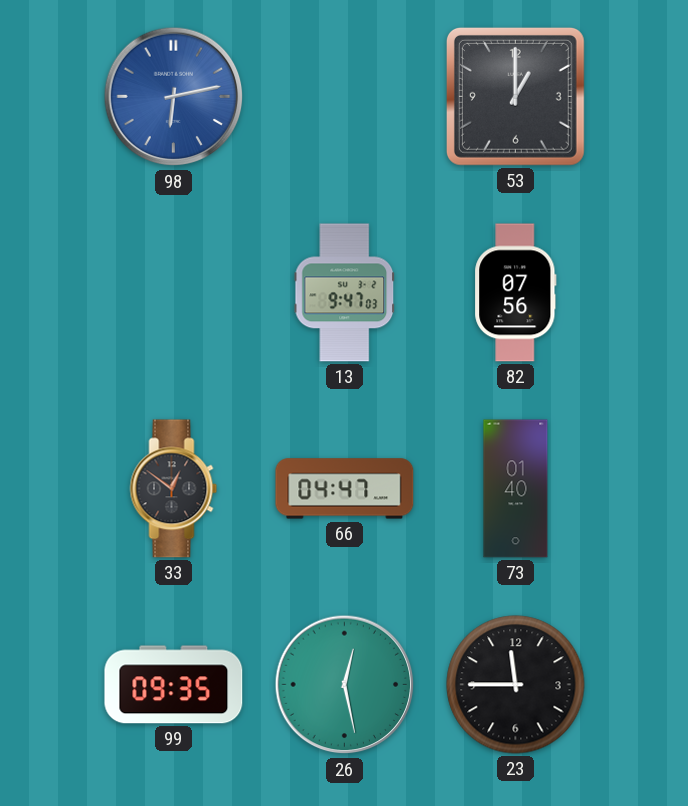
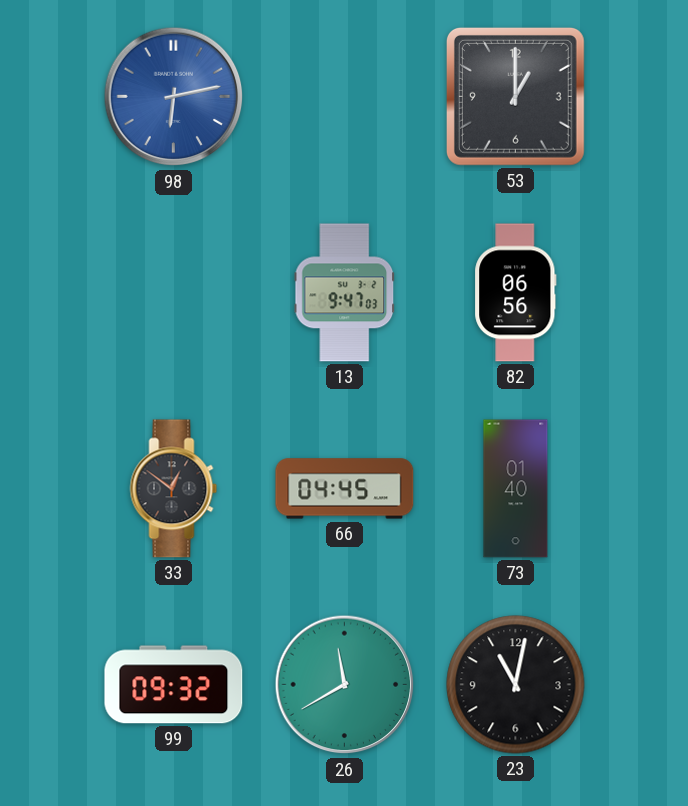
82: 07:56 -> 06:56 (516, 293)
66: 04:47 -> 04:45 (345, 489)
99: 09:35 -> 09:32 (174, 685)
26: 12:28 -> 11:40 (345, 685)
23: 11:45 -> 11:02 (516, 685)
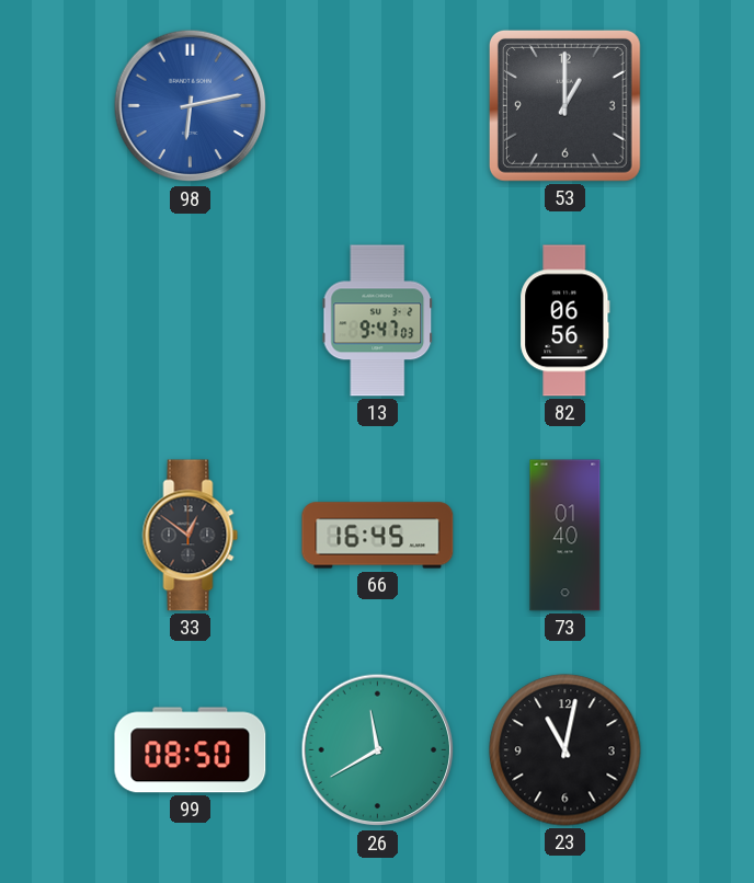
66: 04:45 -> 16:45 (378, 536)
99: 09:32 -> 08:50 (191, 750)
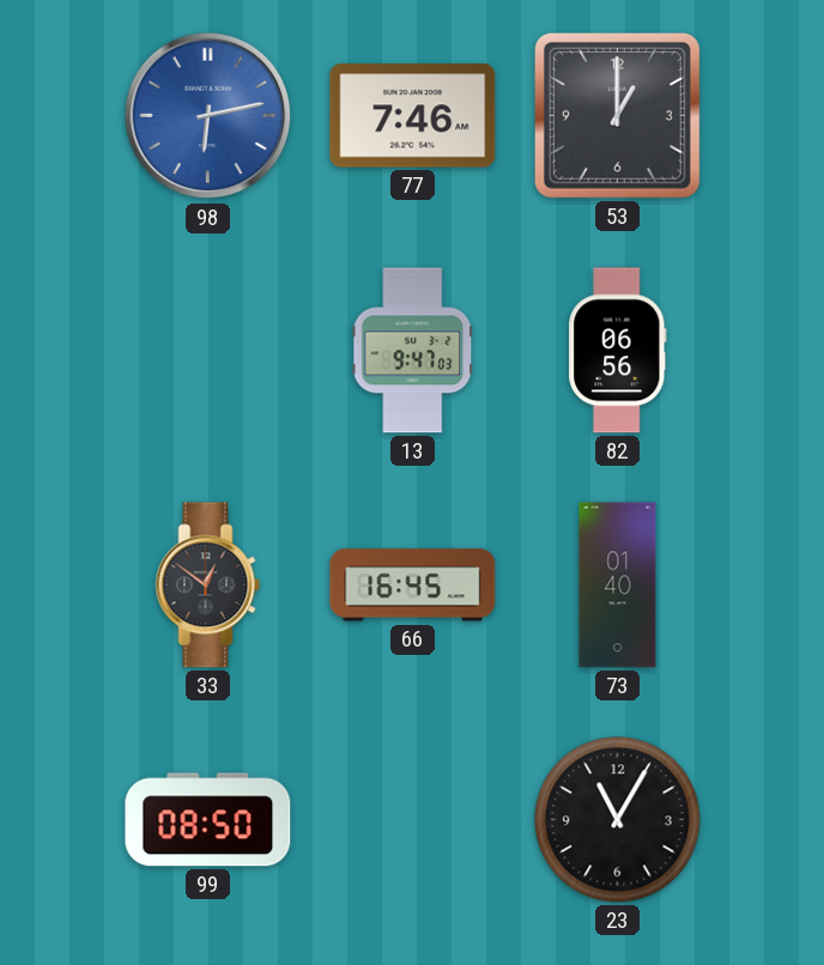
77: none -> 7:46 (413, 116)
26: 11:40 -> none (378, 750)
23: 11:02 -> 11:05 (618, 820)
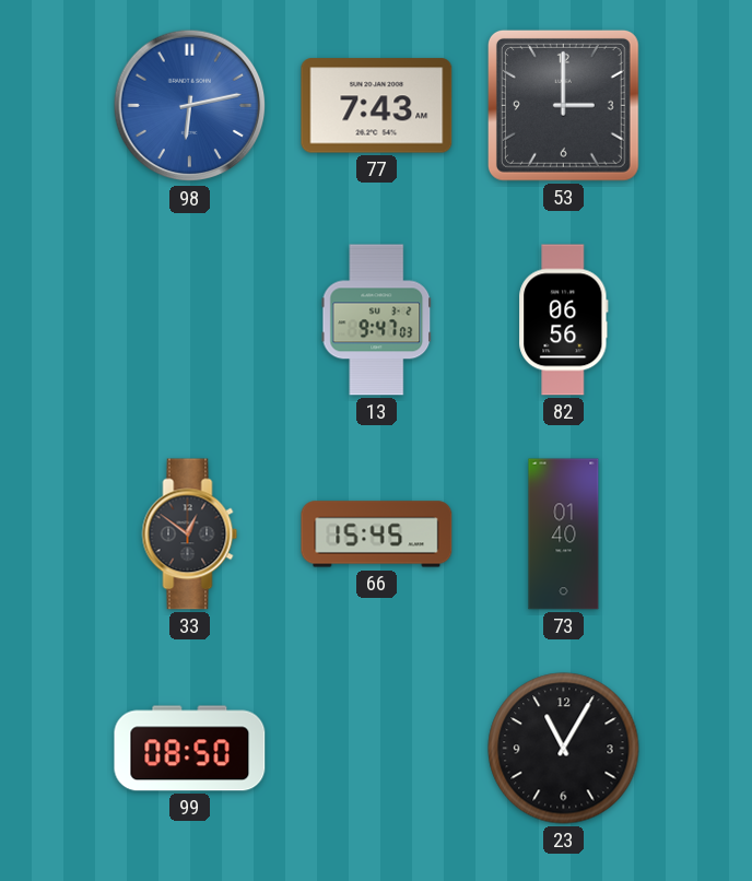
77: 7:46 -> 7:43 (377, 106)
53: 1:00 -> 3:00 (563, 105)
66: 16:45 -> 15:45 (377, 535)
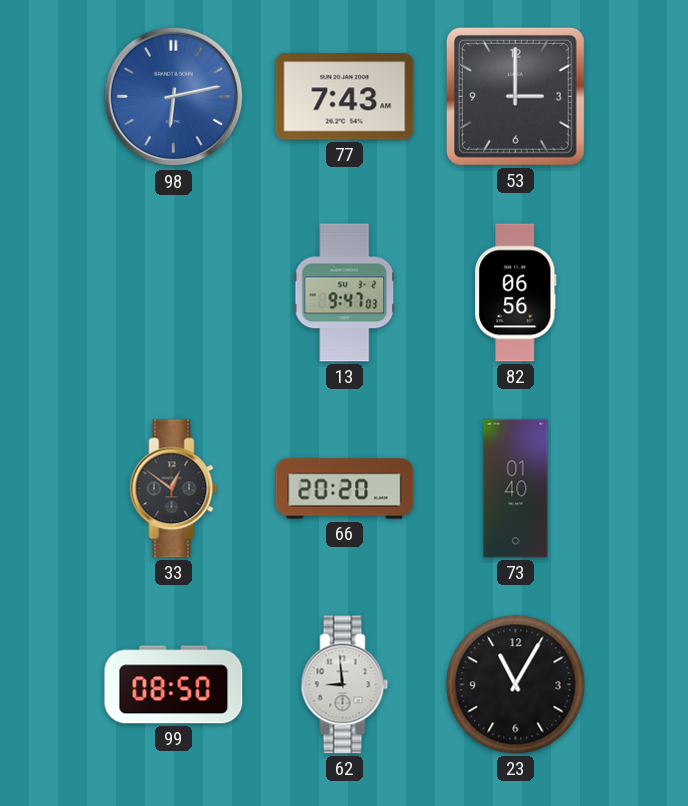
66: 15:45 -> 20:20 (345, 489)
62: none -> 8:59 (345, 685)
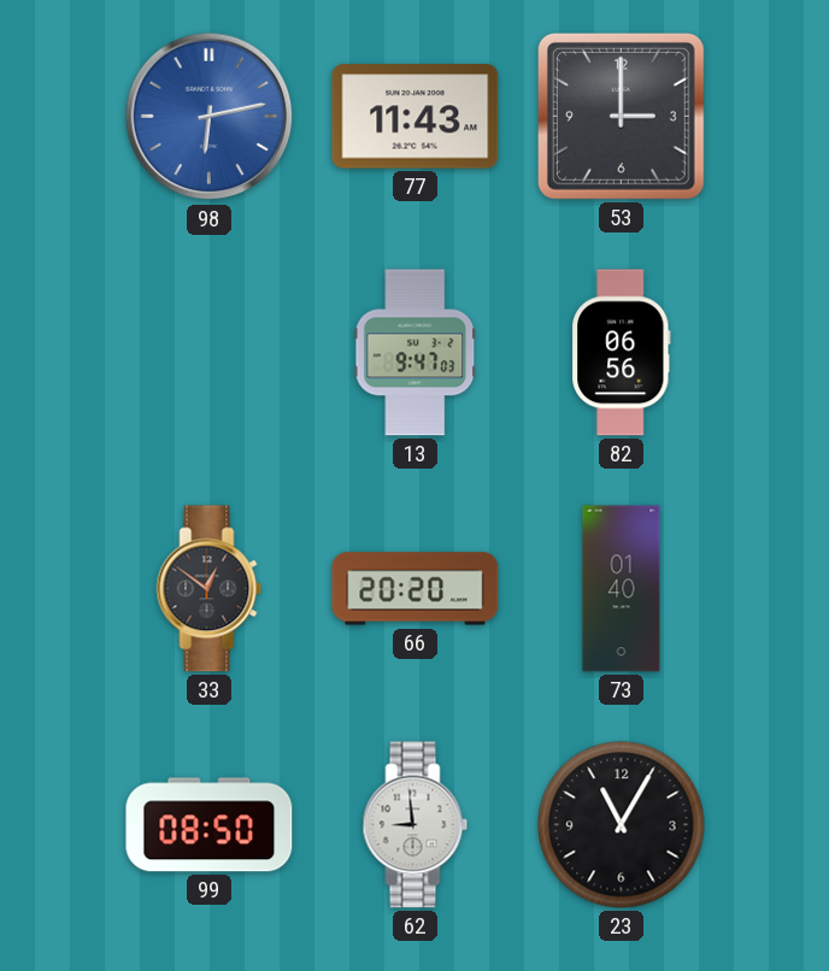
77: 7:43 -> 11:43 (416, 117)
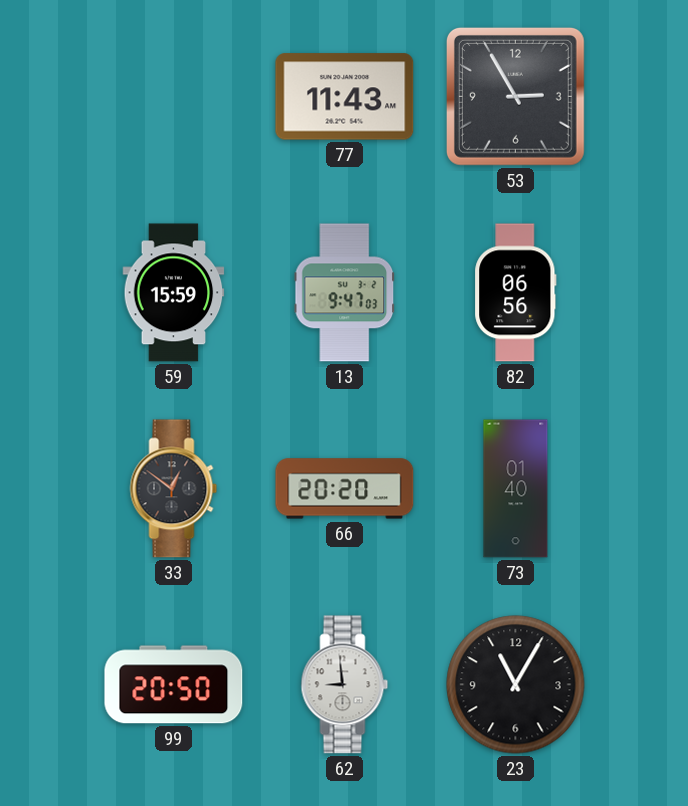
98: 6:13 -> none (210, 117)
53: 3:00 -> 2:55 (515, 96)
59: none -> 15:59 (174, 293)
99: 08:50 -> 20:50 (174, 685)
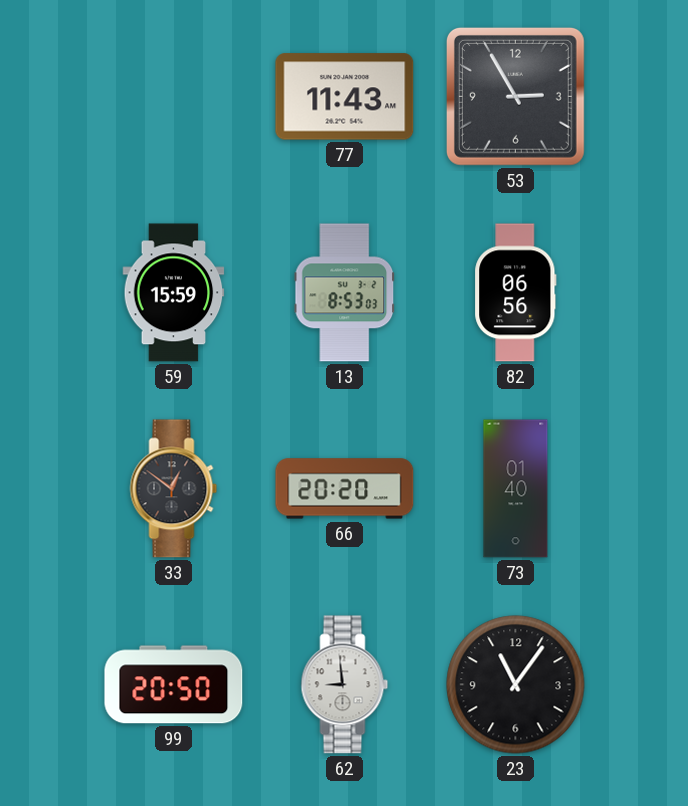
13: 9:47 -> 8:53 (345, 293)
23: 11:05 -> 11:06 (516, 685)
